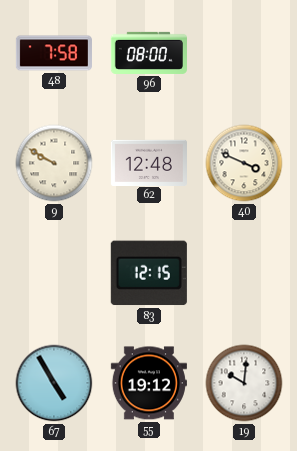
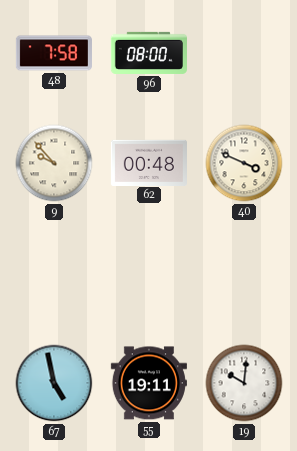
9: 9:50 -> 9:53 (54, 163)
62: 12:48 -> 00:48 (149, 162)
83: 12:15 -> none (149, 273)
67: 4:55 -> 4:58 (54, 383)
55: 19:12 -> 19:11 (149, 383)
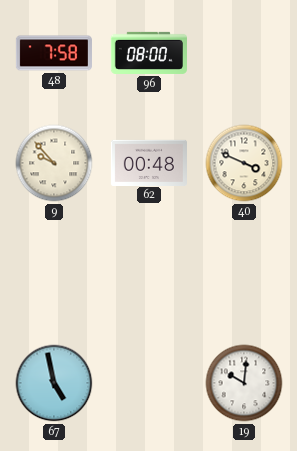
55: 19:11 -> none (149, 383)
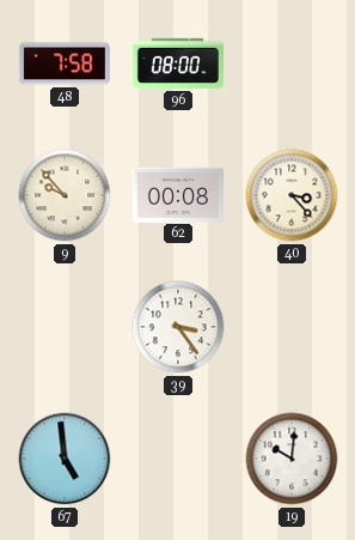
62: 00:48 -> 00:08 (178, 194)
40: 3:49 -> 3:23 (292, 195)
39: none -> 3:24 (178, 327)
67: 4:58 -> 4:59 (65, 459)
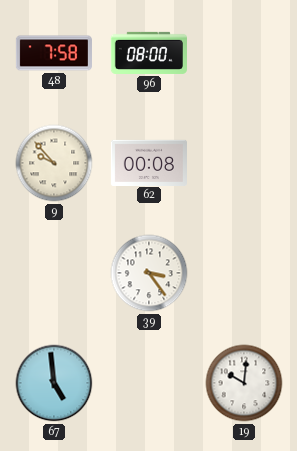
40: 3:23 -> none (292, 195)
